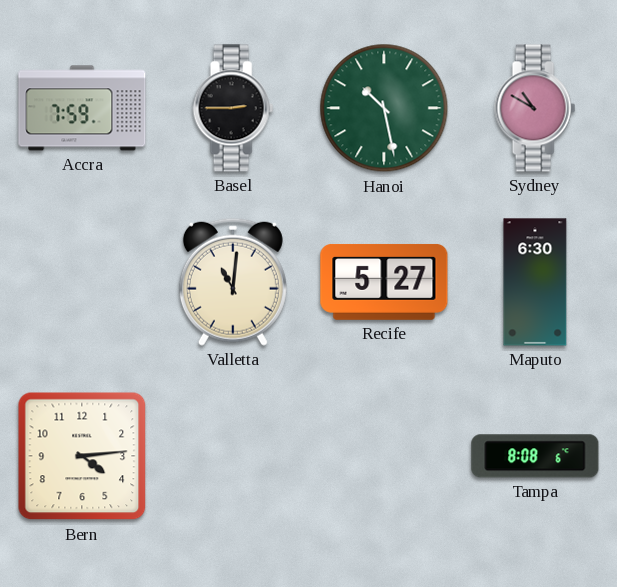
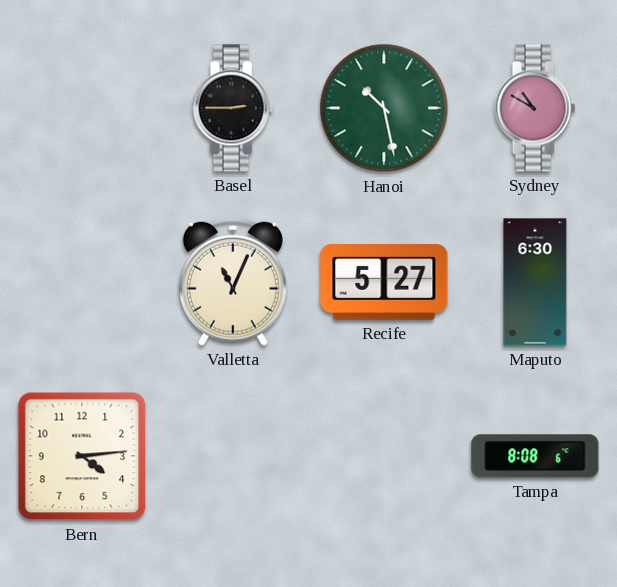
Accra: 7:59 -> none (82, 108)
Valletta: 11:01 -> 11:04 (233, 282)
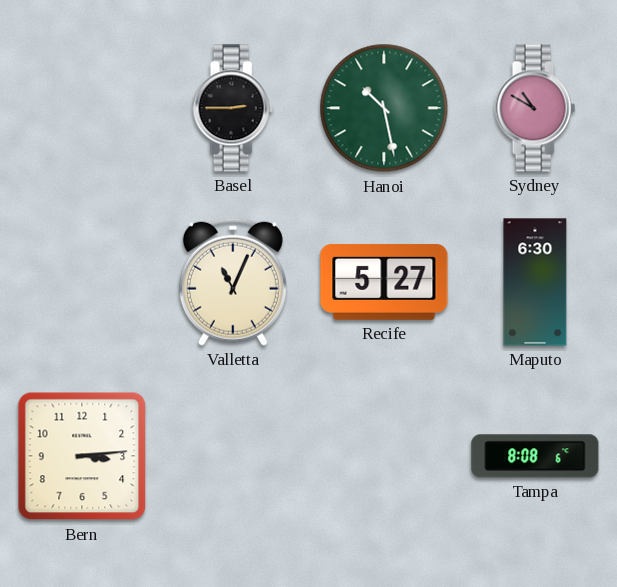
Bern: 4:14 -> 3:14 (82, 456)
